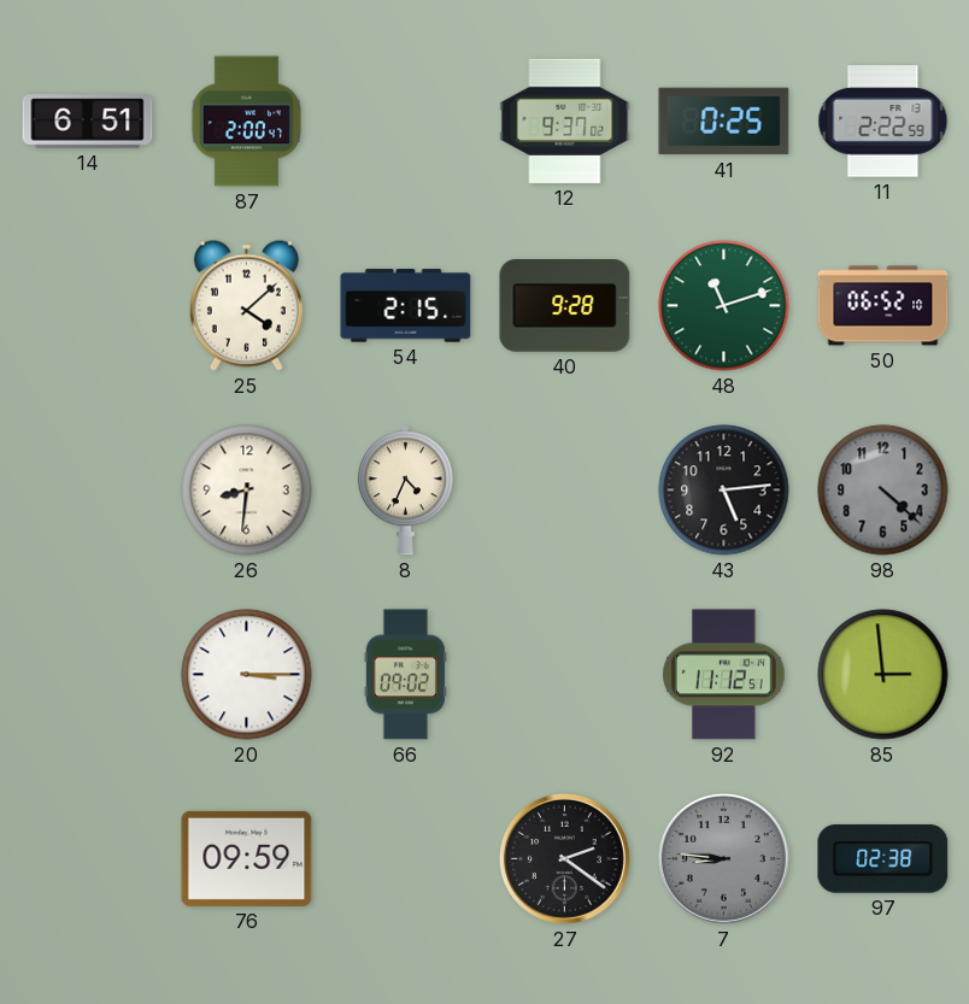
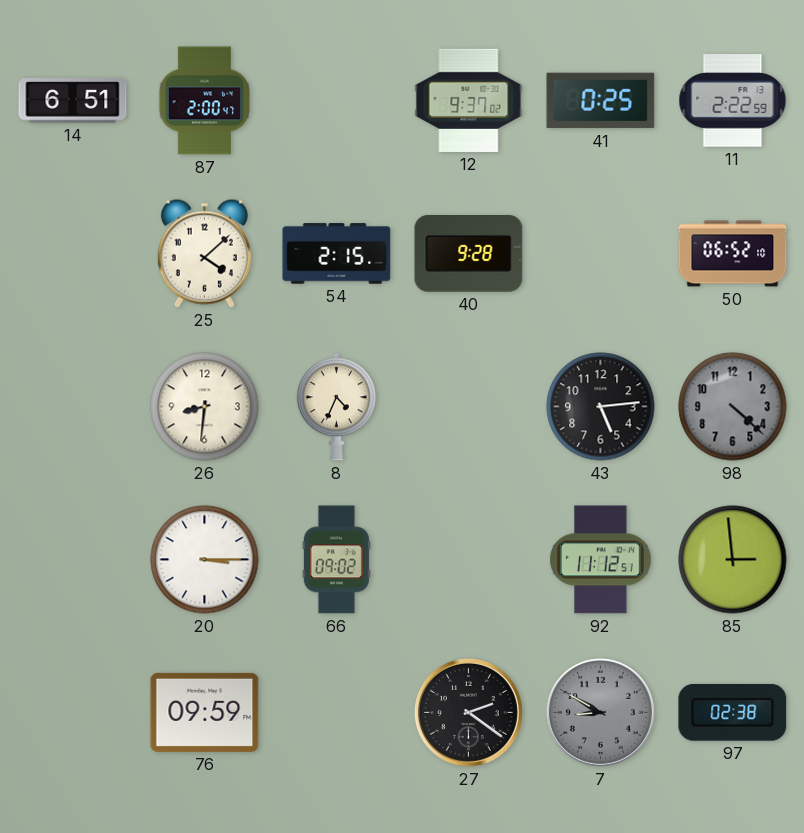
48: 11:12 -> none (724, 306)
7: 8:46 -> 8:50 (600, 712)
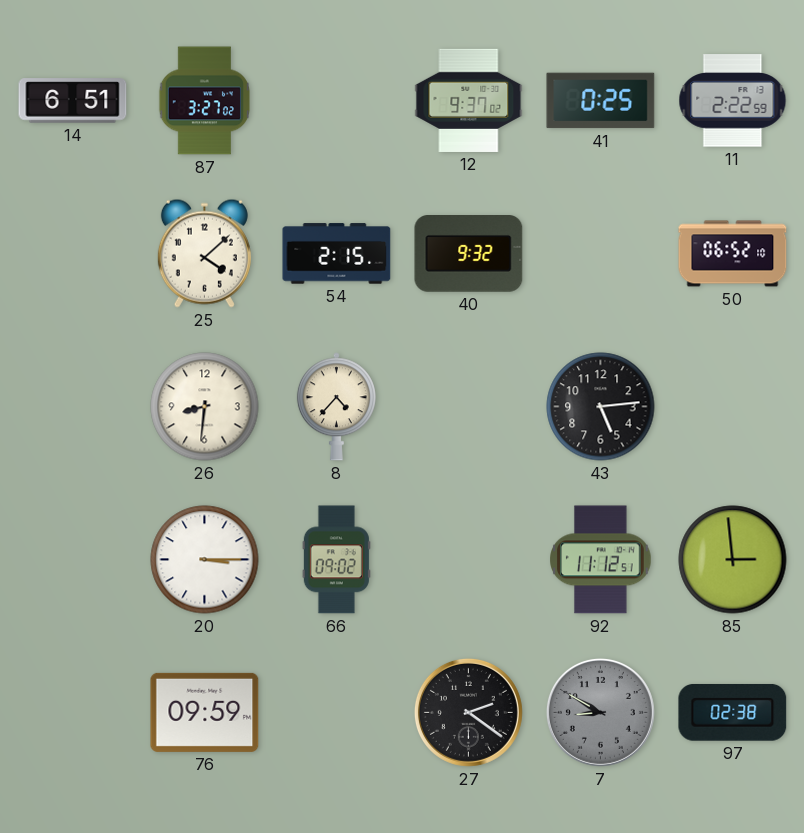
87: 2:00 -> 3:27 (205, 101)
40: 9:28 -> 9:32 (469, 254)
8: 4:34 -> 4:37 (336, 407)
98: 4:22 -> none (733, 407)
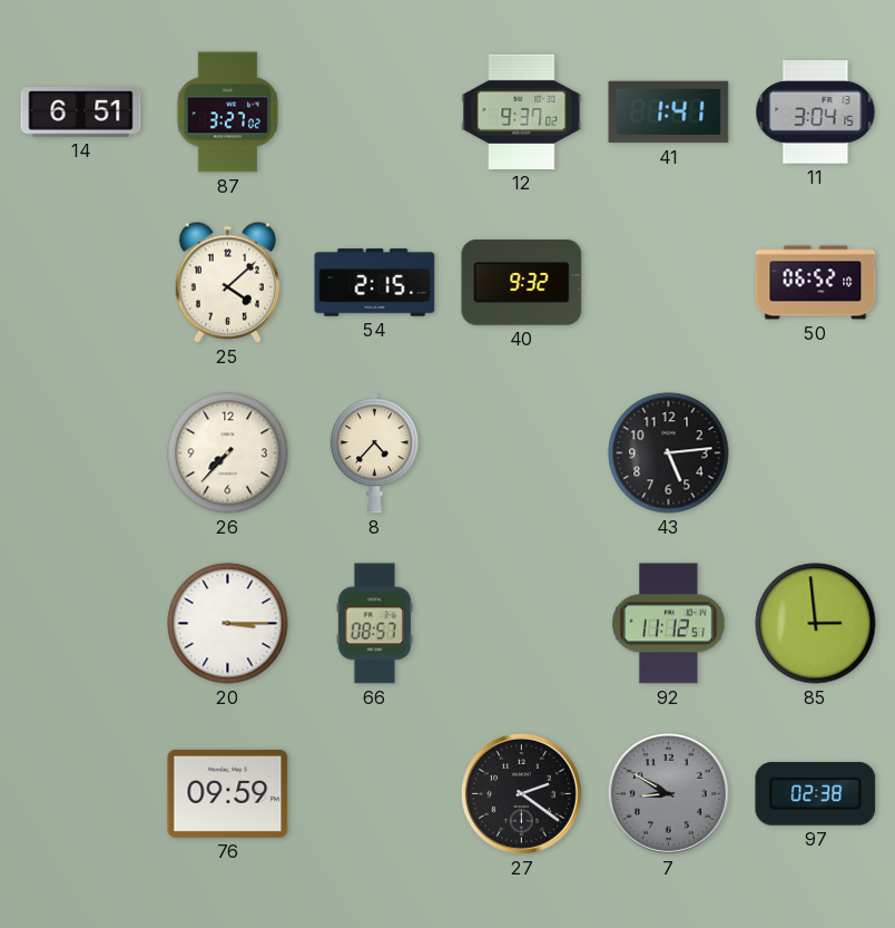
41: 0:25 -> 1:41 (669, 113)
11: 2:22 -> 3:04 (816, 113)
26: 8:31 -> 7:37 (228, 453)
66: 09:02 -> 08:57 (374, 624)
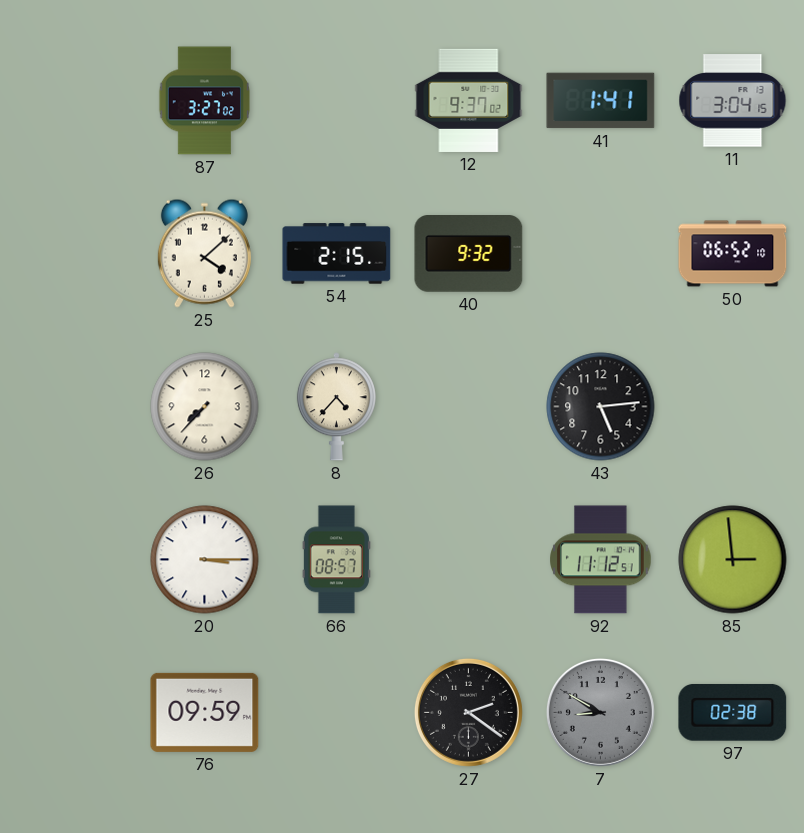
14: 6:51 -> none (81, 113)
